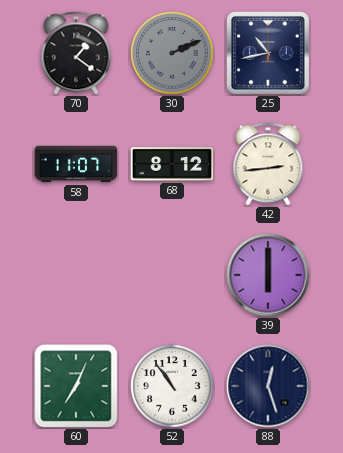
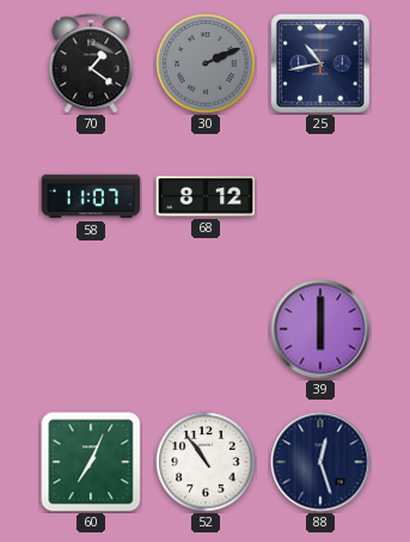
42: 2:44 -> none (268, 164)
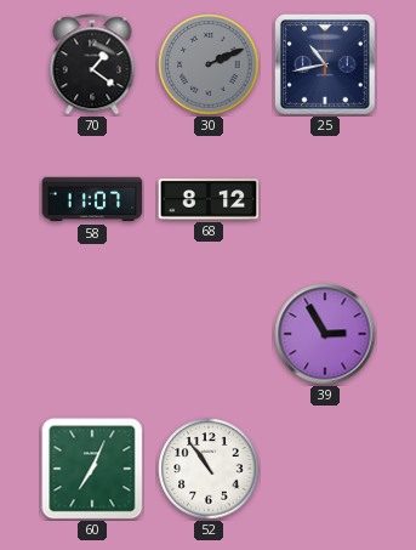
39: 6:00 -> 2:55 (325, 334)
88: 12:27 -> none (320, 462)
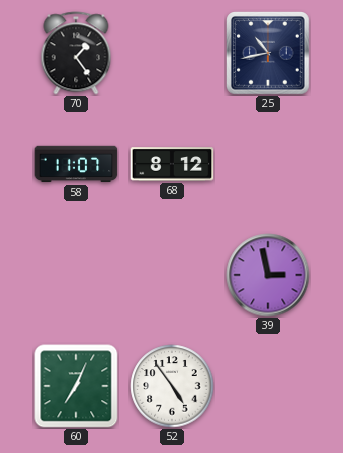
70: 1:21 -> 1:24 (76, 53)
30: 2:11 -> none (209, 64)
39: 2:55 -> 2:58 (268, 275)
52: 10:54 -> 4:54 (172, 386)
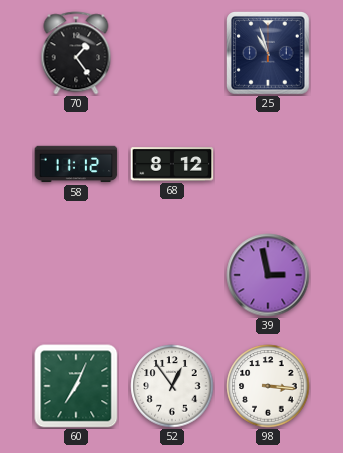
25: 10:43 -> 10:57 (268, 53)
58: 11:07 -> 11:12 (76, 164)
52: 4:54 -> 12:54 (172, 386)
98: none -> 3:16 (268, 386)
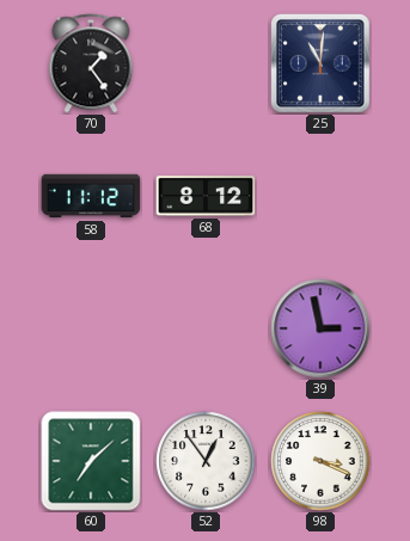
25: 10:57 -> 11:01 (320, 63)
60: 7:04 -> 7:08 (91, 461)
98: 3:16 -> 3:19 (320, 461)
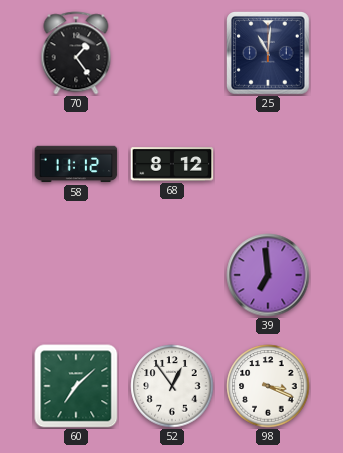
39: 2:58 -> 6:59 (268, 275)
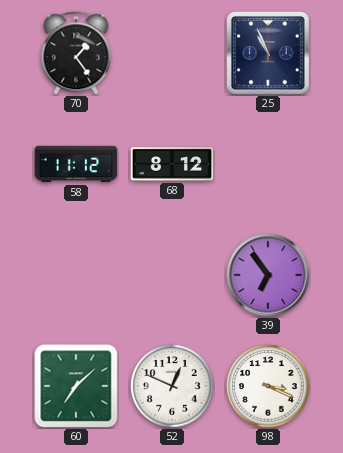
25: 11:01 -> 10:56 (268, 53)
39: 6:59 -> 6:54 (268, 275)
52: 12:54 -> 12:49 (172, 386)
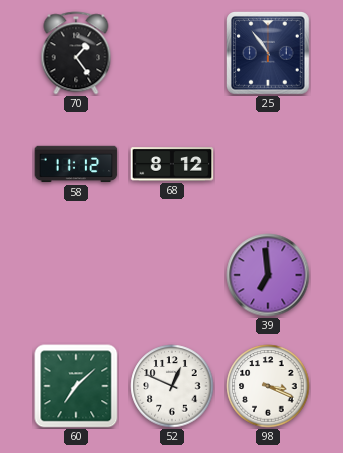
25: 10:56 -> 10:54 (268, 53)
39: 6:54 -> 6:59 (268, 275)
